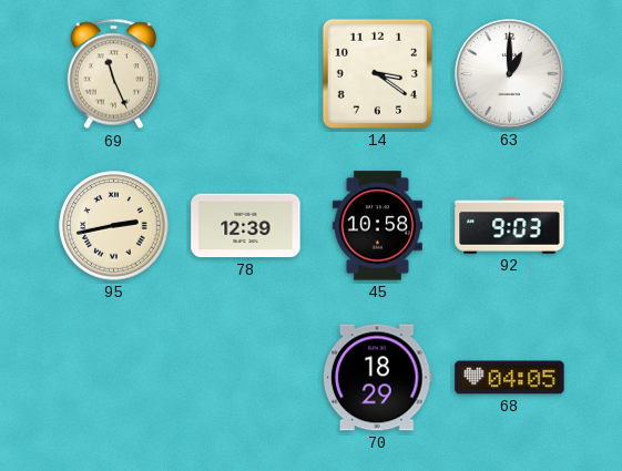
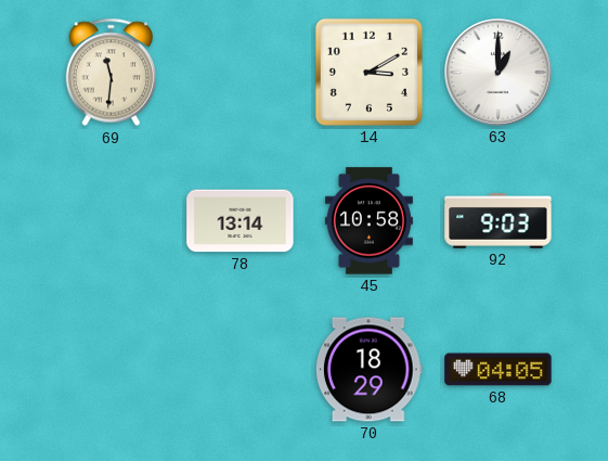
69: 11:26 -> 11:31 (111, 73)
14: 3:21 -> 3:10 (368, 72)
95: 2:43 -> none (114, 226)
78: 12:39 -> 13:14 (241, 221)
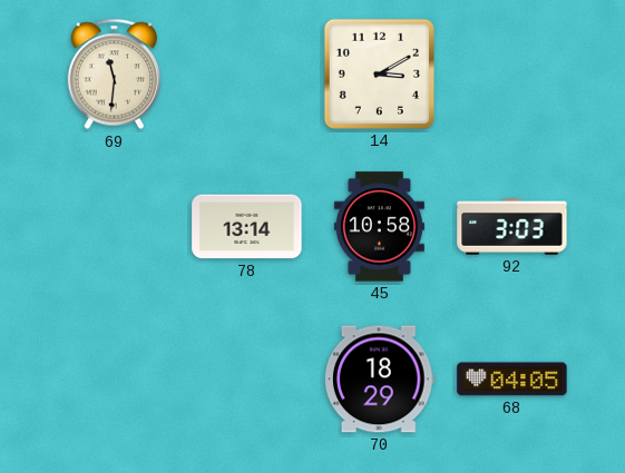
63: 1:00 -> none (499, 73)
92: 9:03 -> 3:03 (512, 227)
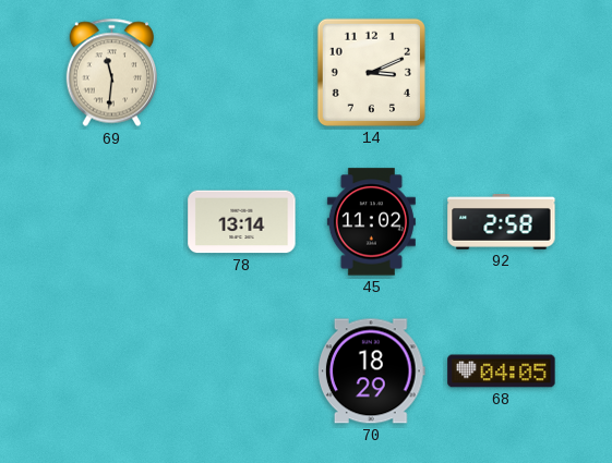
14: 3:10 -> 3:11 (371, 72)
45: 10:58 -> 11:02 (371, 222)
92: 3:03 -> 2:58 (502, 222)
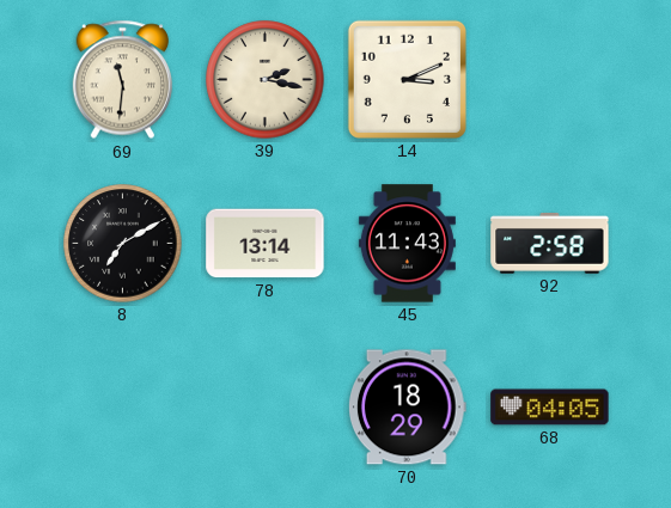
39: none -> 2:17 (266, 80)
8: none -> 7:10 (123, 244)
45: 11:02 -> 11:43 (407, 244)
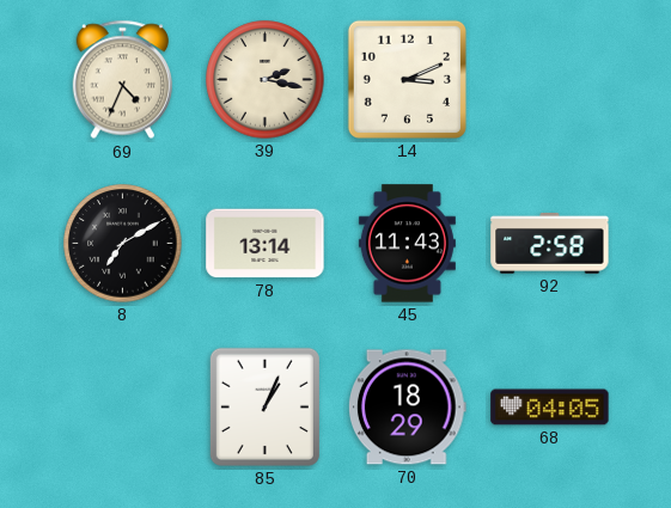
69: 11:31 -> 4:34 (122, 80)
85: none -> 1:04 (264, 406)
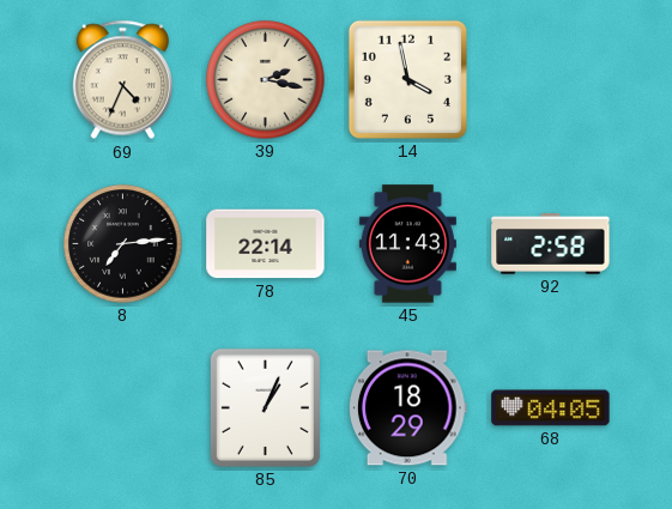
14: 3:11 -> 3:58 (407, 79)
8: 7:10 -> 7:14 (123, 244)
78: 13:14 -> 22:14 (266, 244)
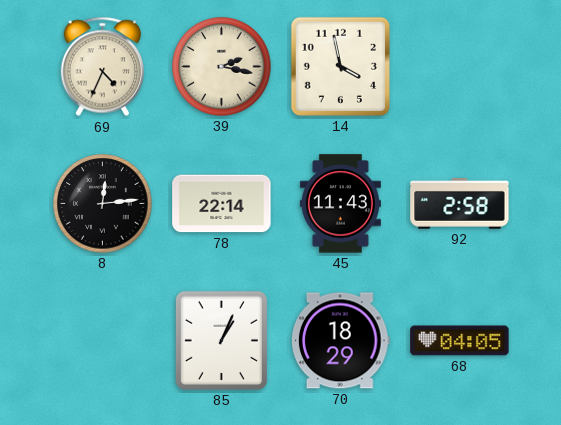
8: 7:14 -> 12:14 (103, 204)
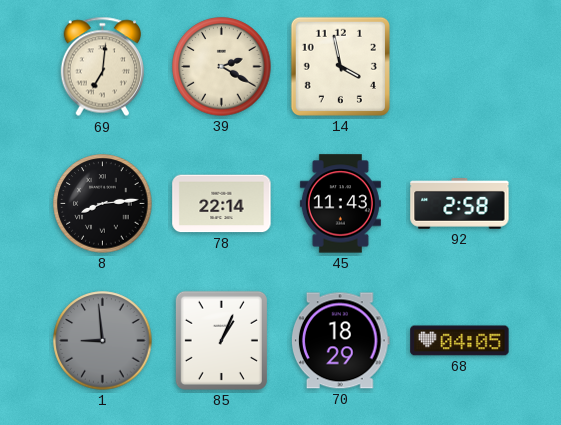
69: 4:34 -> 7:01 (102, 67)
39: 2:17 -> 2:20 (222, 67)
8: 12:14 -> 8:14 (103, 204)
1: none -> 8:59 (103, 341)
